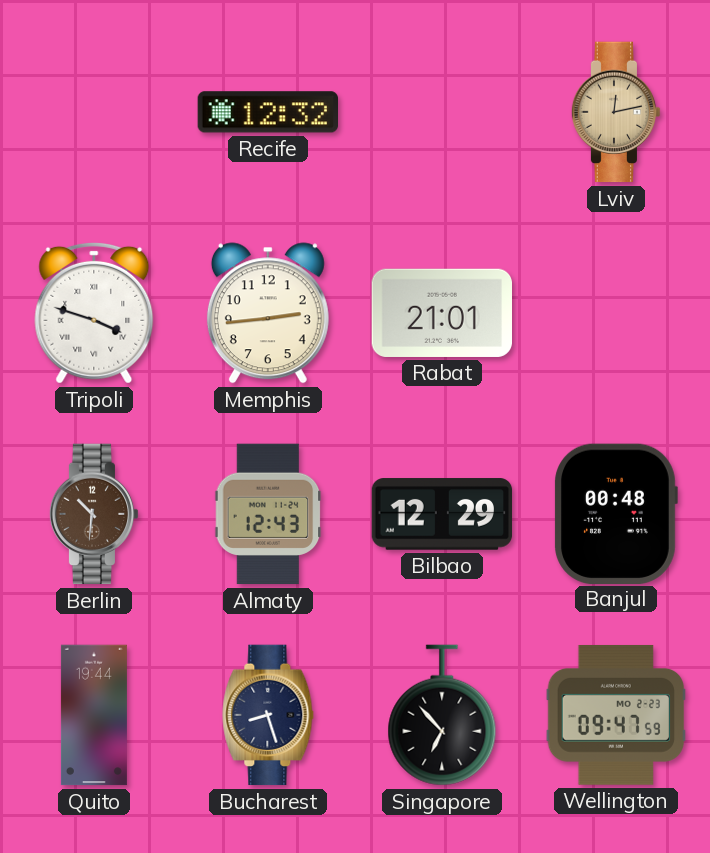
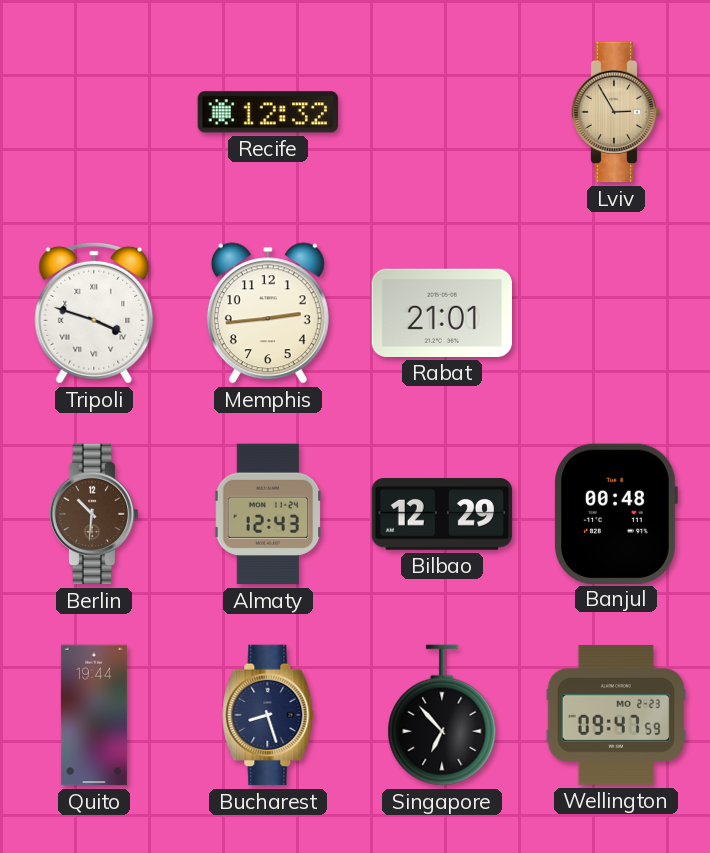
Lviv: 12:13 -> 2:55 (616, 112)
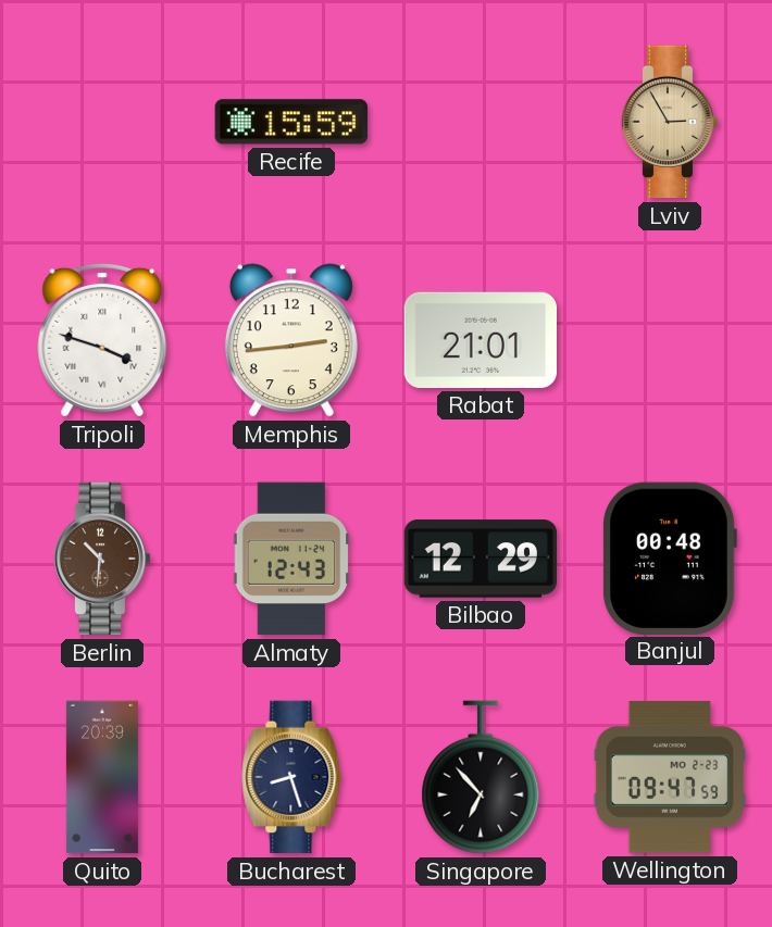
Recife: 12:32 -> 15:59 (290, 122)
Quito: 19:44 -> 20:39 (102, 777)
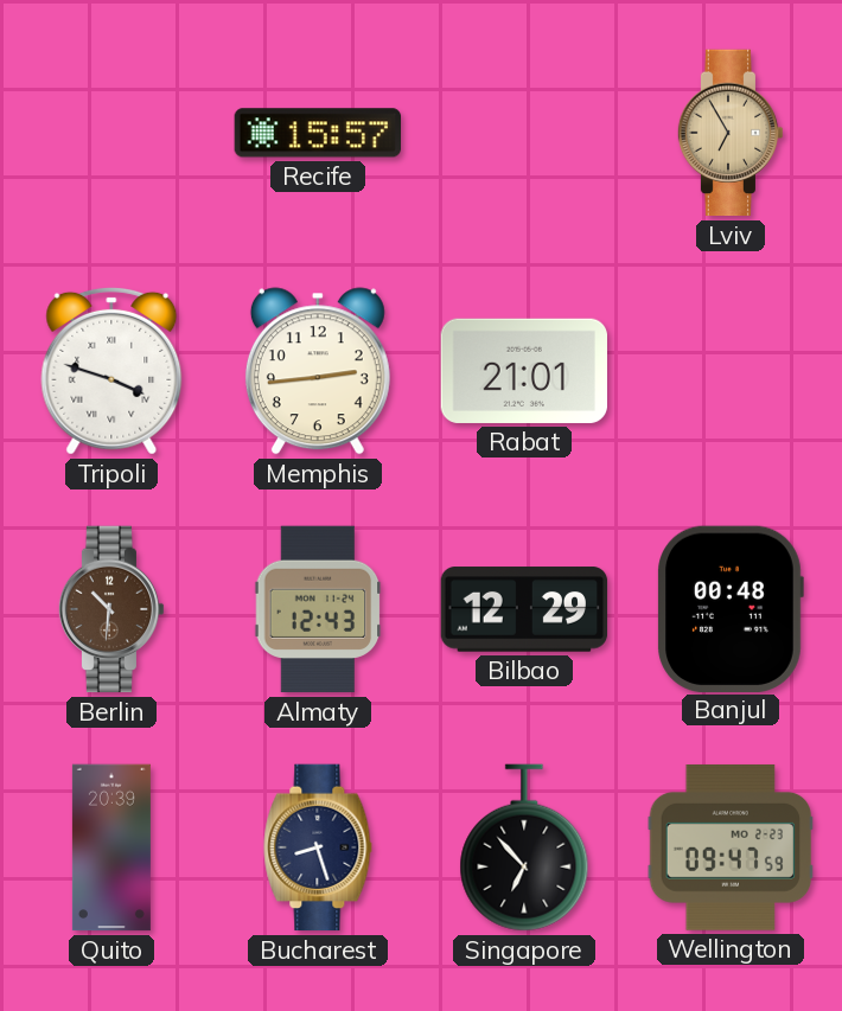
Recife: 15:59 -> 15:57 (317, 133)
Lviv: 2:55 -> 6:55 (731, 133)
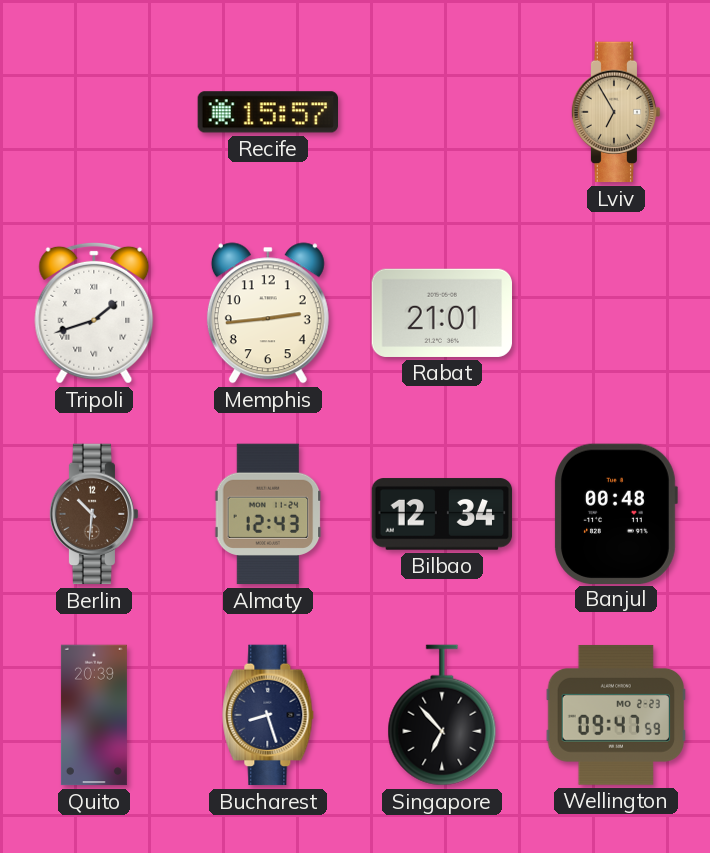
Tripoli: 3:48 -> 1:42 (94, 313)
Bilbao: 12:29 -> 12:34 (442, 514)
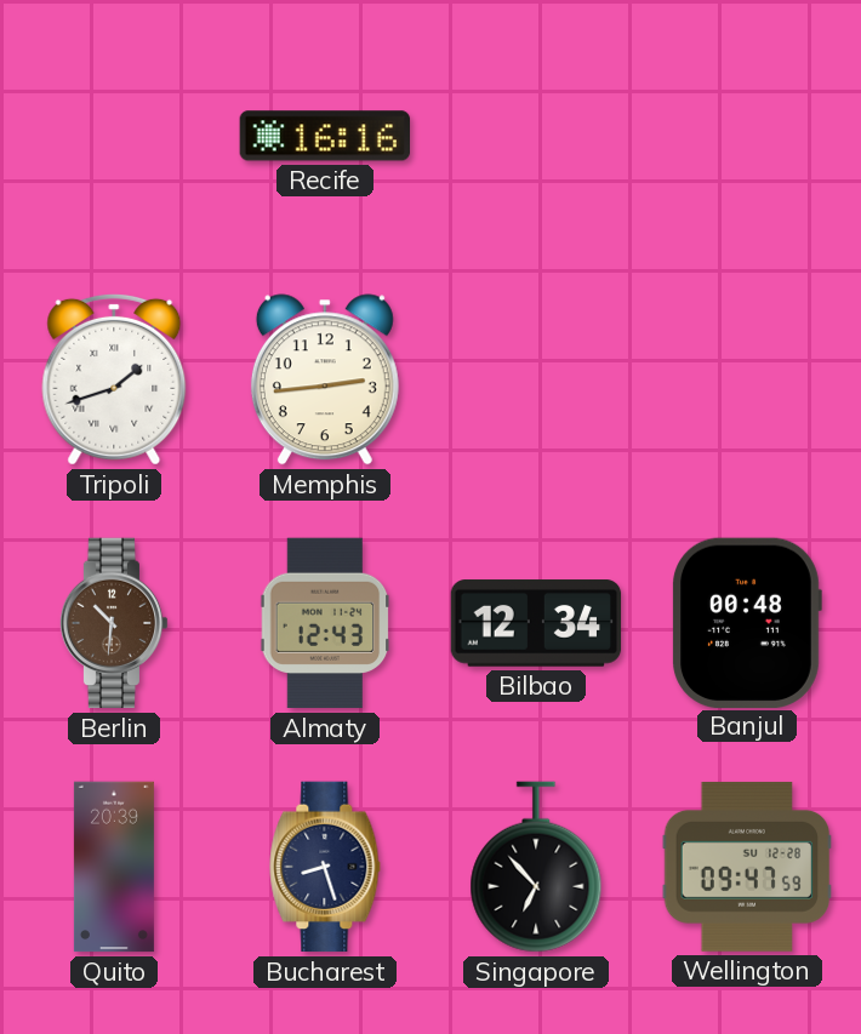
Recife: 15:57 -> 16:16 (324, 136)
Lviv: 6:55 -> none (616, 112)
Rabat: 21:01 -> none (441, 313)
Wellington date: MO 2-23 -> SU 12-28 (747, 867)
